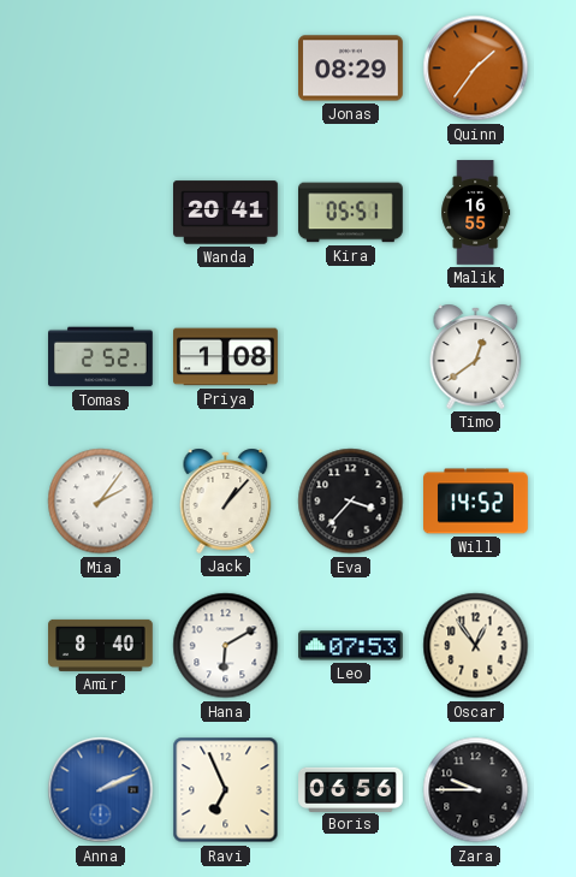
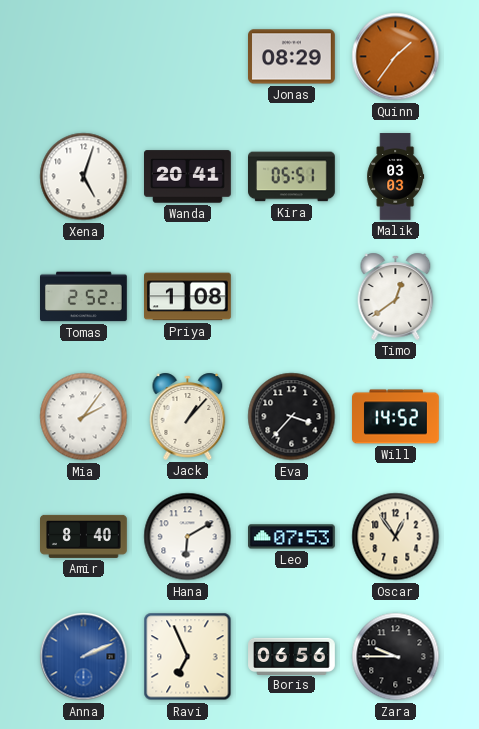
Xena: none -> 5:03 (84, 177)
Malik: 16:55 -> 03:03 (396, 177)
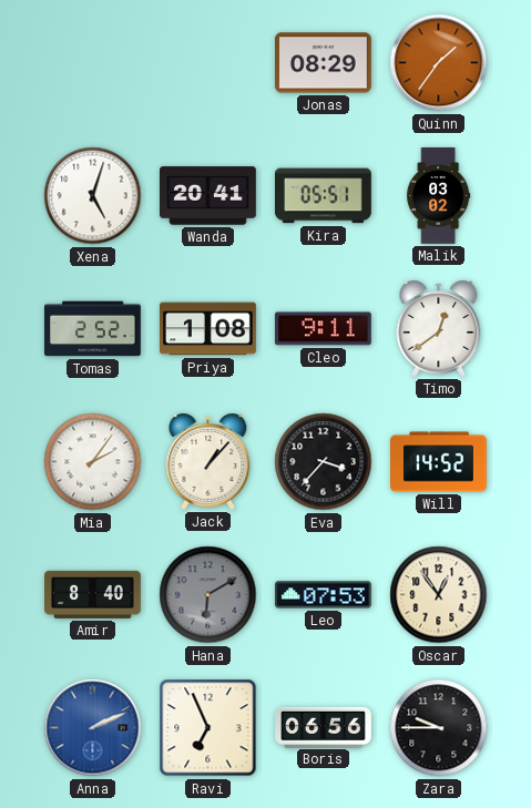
Malik: 03:03 -> 03:02 (439, 196)
Cleo: none -> 9:11 (323, 329)
Hana dial: white -> grey (208, 595)
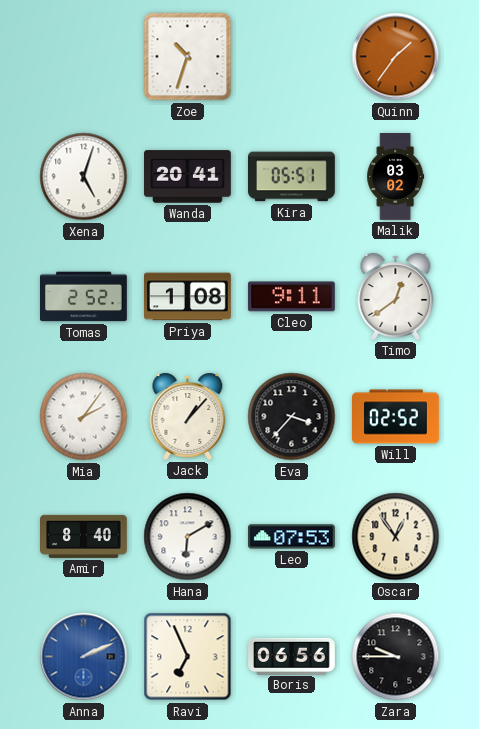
Zoe: none -> 10:33 (188, 57)
Jonas: 08:29 -> none (324, 63)
Will: 14:52 -> 02:52 (396, 417)
Hana dial: grey -> white (188, 537)
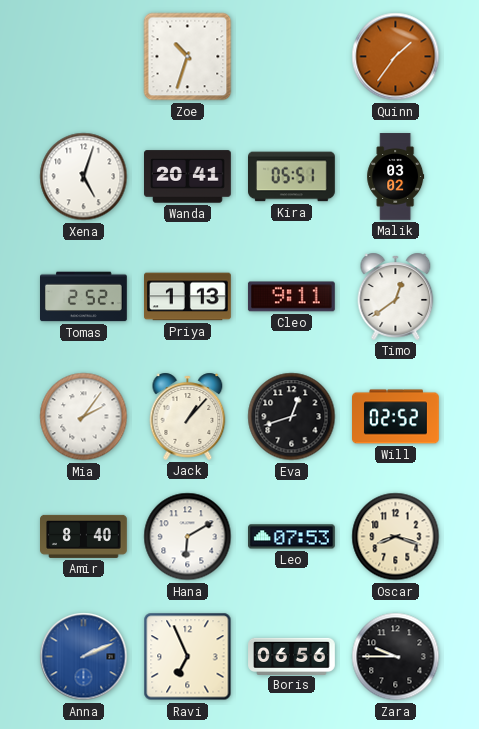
Priya: 1:08 -> 1:13 (188, 297)
Eva: 3:37 -> 12:42 (292, 417)
Oscar: 12:54 -> 8:18 (396, 537)
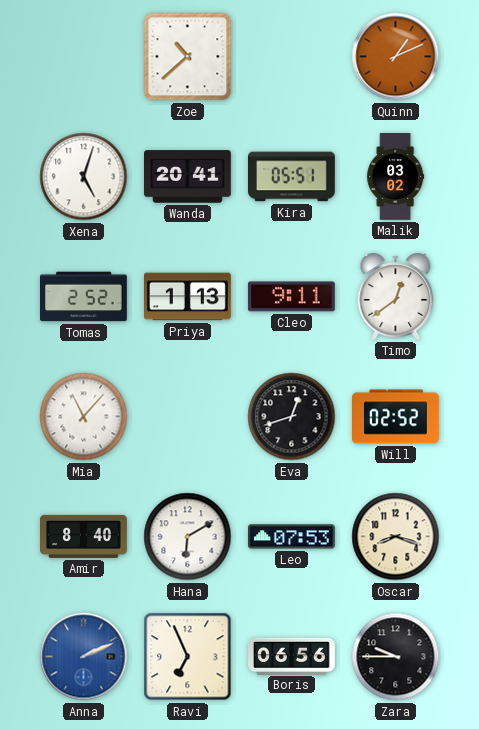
Zoe: 10:33 -> 10:38 (188, 57)
Quinn: 1:36 -> 1:11 (396, 57)
Mia: 2:06 -> 11:07 (84, 417)
Jack: 1:07 -> none (188, 416)
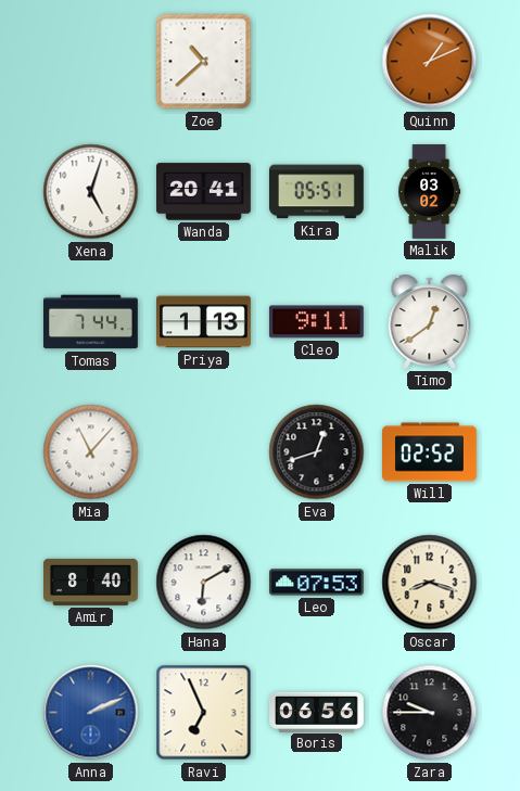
Tomas: 2:52 -> 7:44 (91, 322)
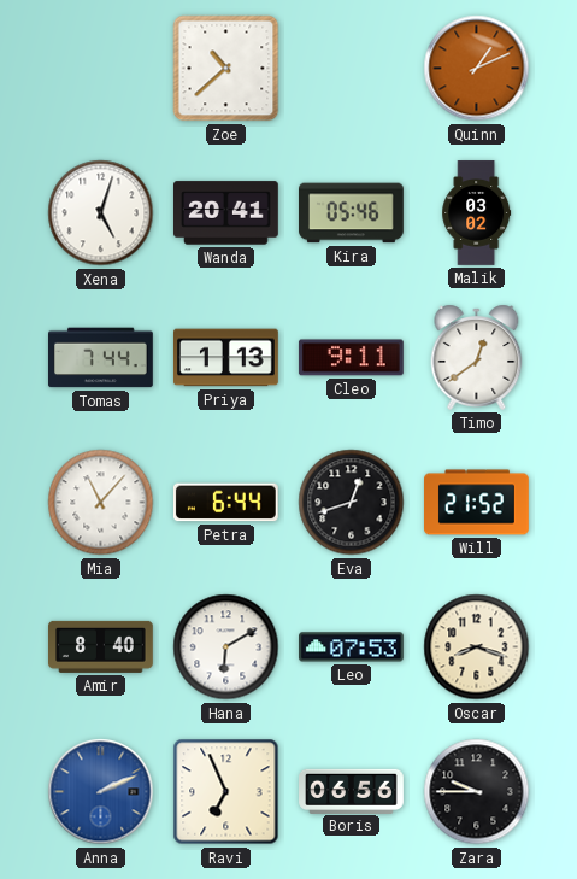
Kira: 05:51 -> 05:46 (352, 213)
Petra: none -> 6:44 (225, 503)
Will: 02:52 -> 21:52 (477, 503)
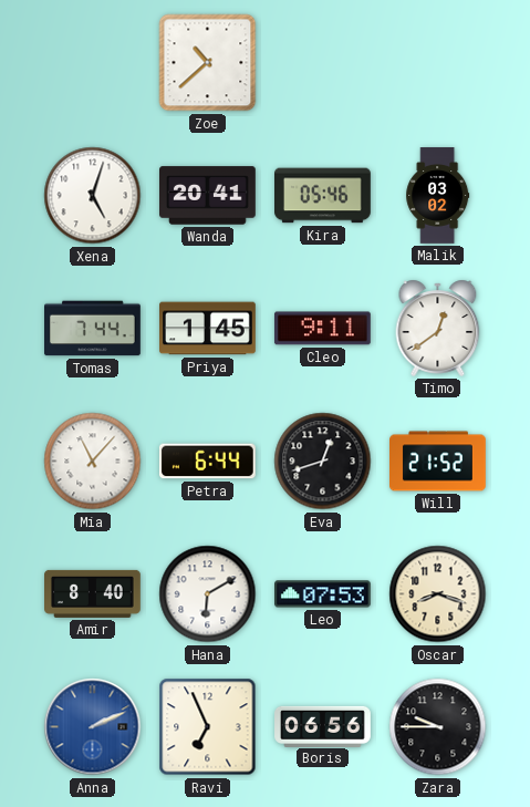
Quinn: 1:11 -> none (477, 69)
Priya: 1:13 -> 1:45 (208, 329)
